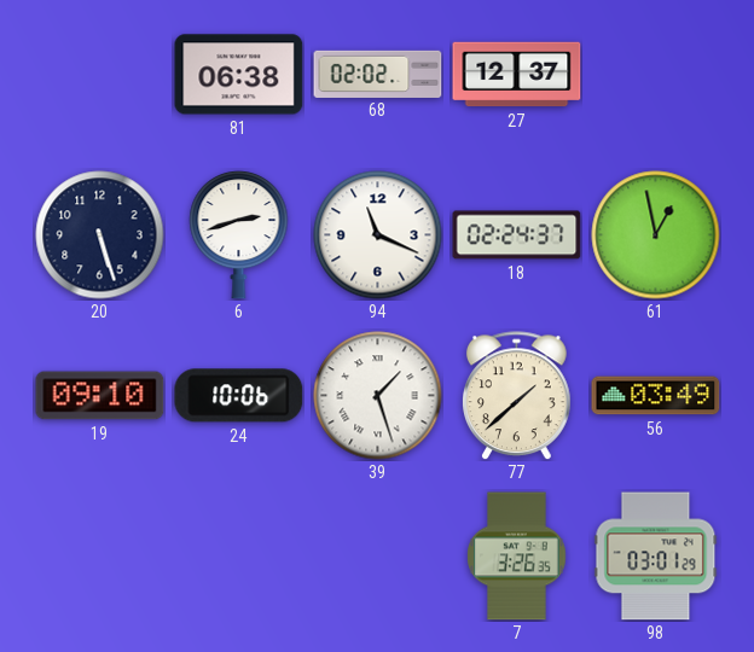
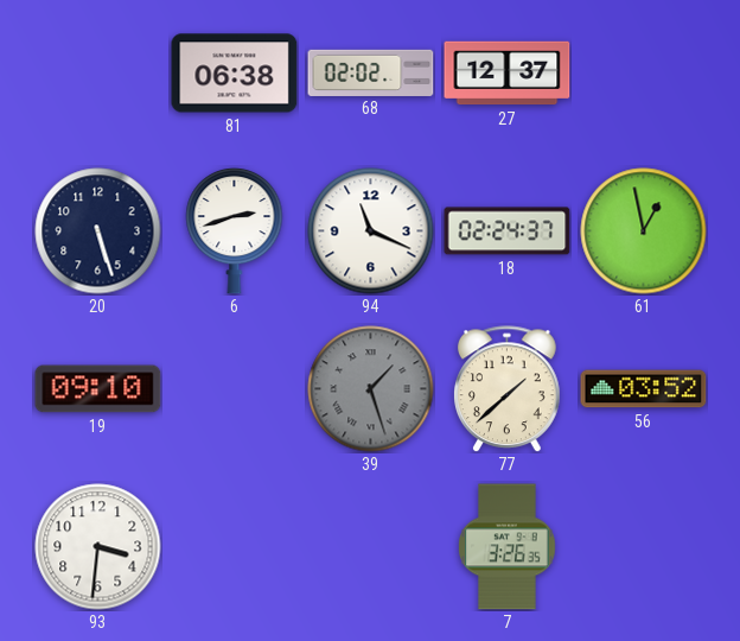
24: 10:06 -> none (239, 396)
39 dial: white -> grey (371, 389)
56: 03:49 -> 03:52 (644, 389)
93: none -> 3:31 (98, 547)
98: 03:01 -> none (656, 557)
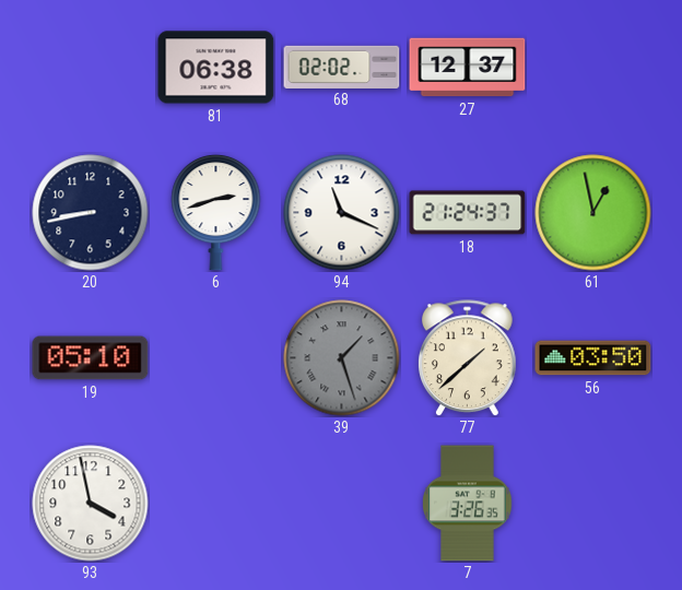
20: 5:27 -> 8:43 (91, 213)
18: 02:24 -> 21:24 (468, 213)
19: 09:10 -> 05:10 (91, 358)
56: 03:52 -> 03:50 (593, 358)
93: 3:31 -> 3:58 (91, 504)
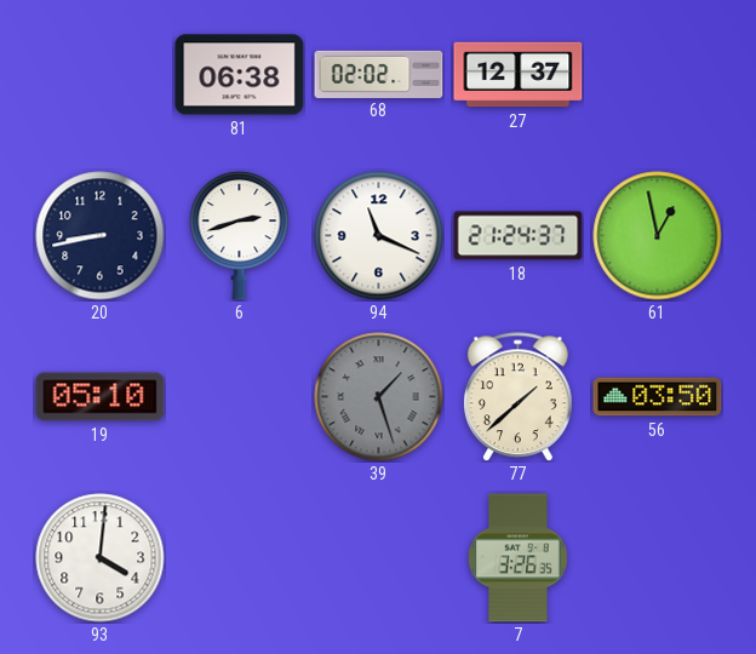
93: 3:58 -> 4:01 (101, 558)
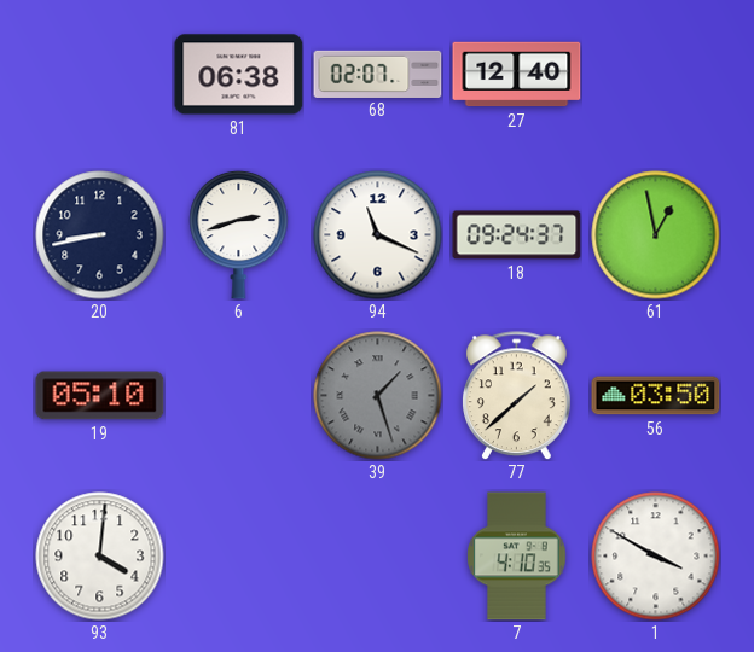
68: 02:02 -> 02:07 (378, 74)
27: 12:37 -> 12:40 (517, 75)
18: 21:24 -> 09:24 (517, 235)
7: 3:26 -> 4:10 (517, 557)
1: none -> 3:50 (656, 557)
